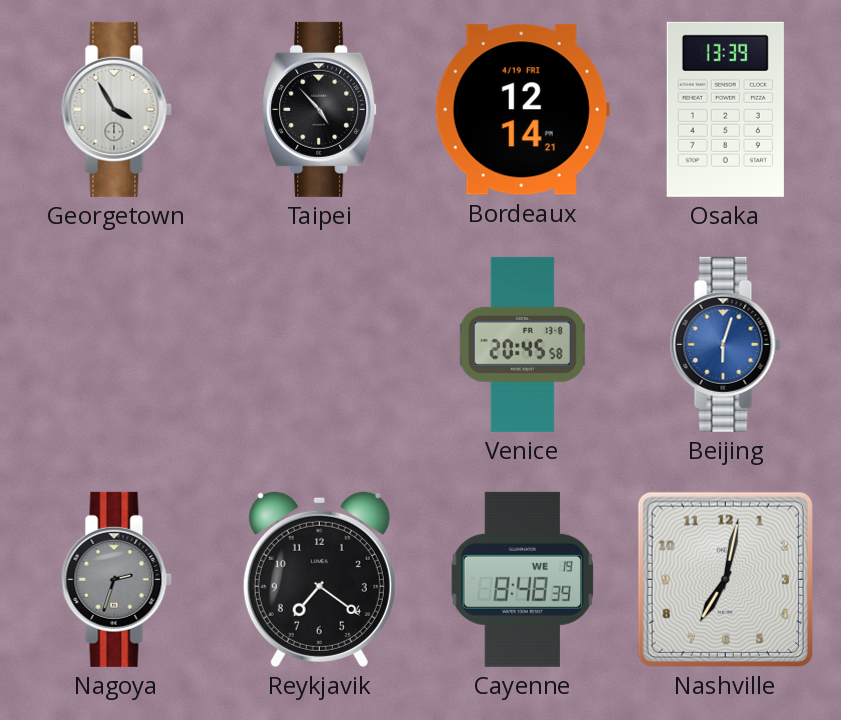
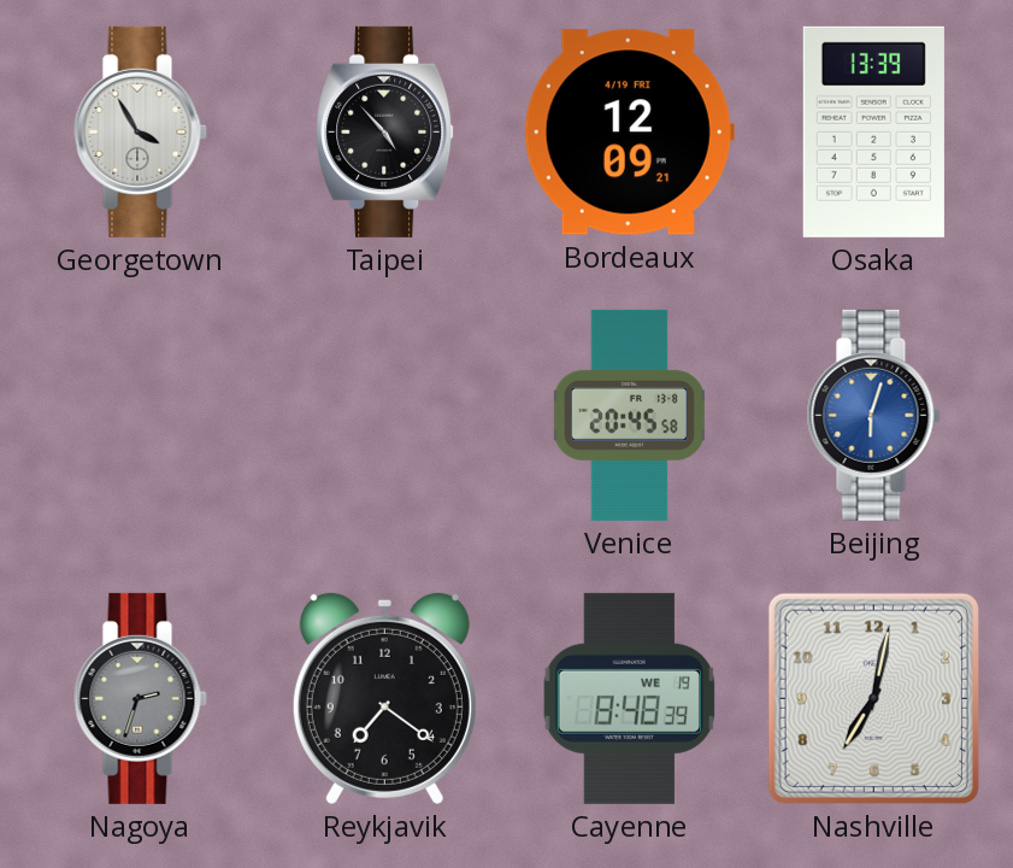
Bordeaux: 12:14 -> 12:09 (629, 133)
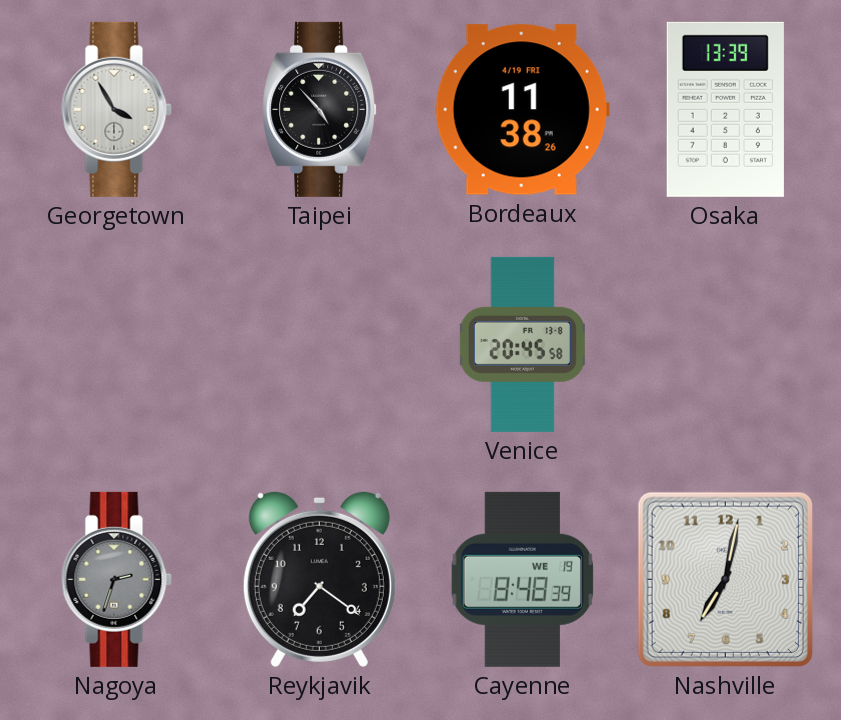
Bordeaux: 12:09 -> 11:38 (522, 110)
Beijing: 6:03 -> none (873, 415)
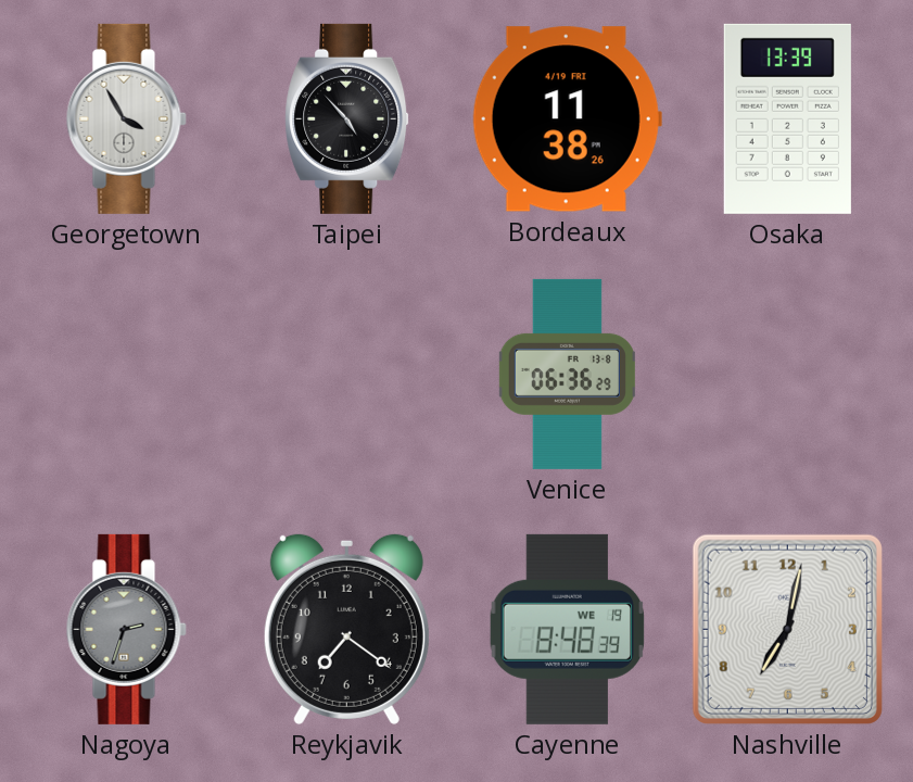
Venice: 20:45 -> 06:36 (567, 374)
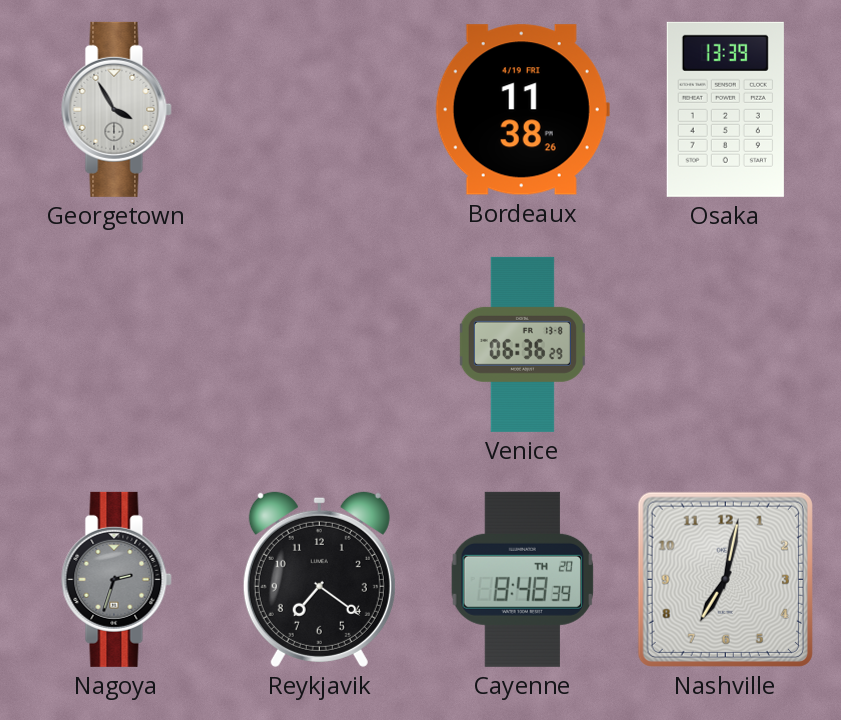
Taipei: 4:53 -> none (347, 118)
Cayenne date: WE 19 -> TH 20 (522, 579)
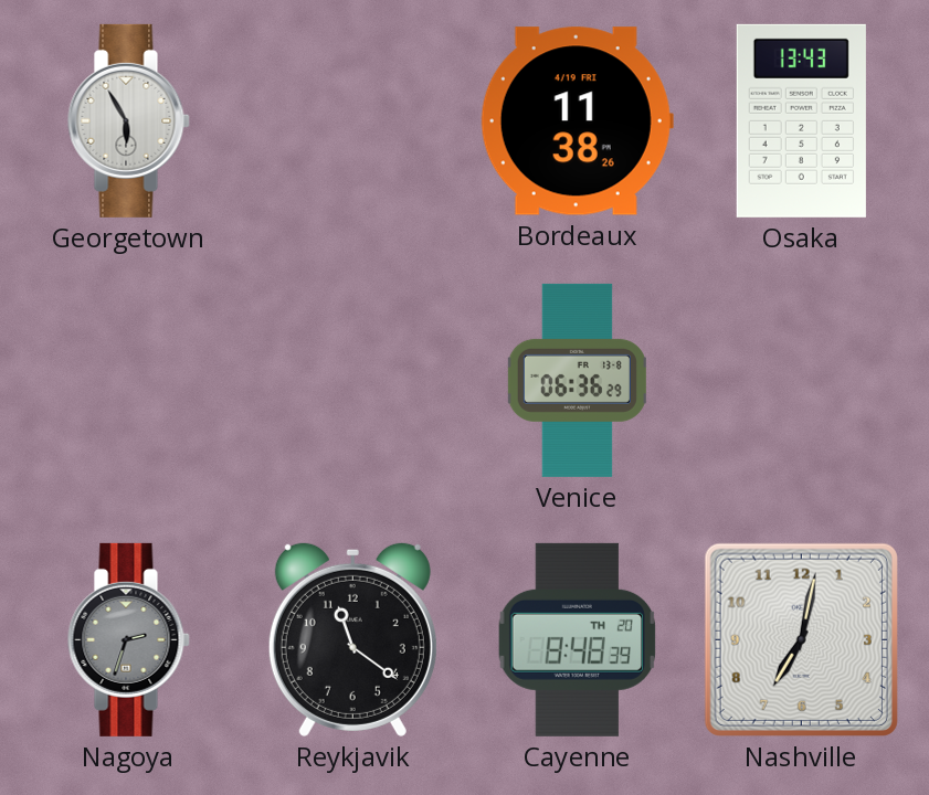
Georgetown: 3:55 -> 5:55 (128, 120)
Osaka: 13:39 -> 13:43 (801, 120)
Reykjavik: 7:21 -> 11:21 (352, 639)
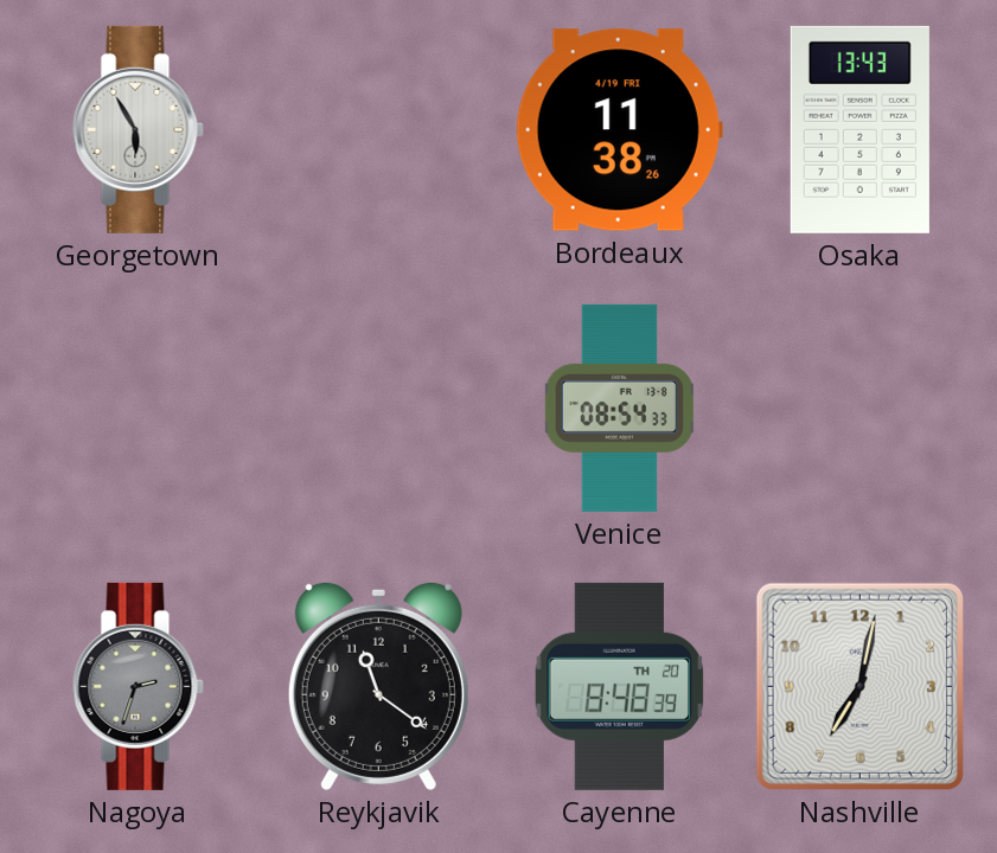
Venice: 06:36 -> 08:54 (619, 408)
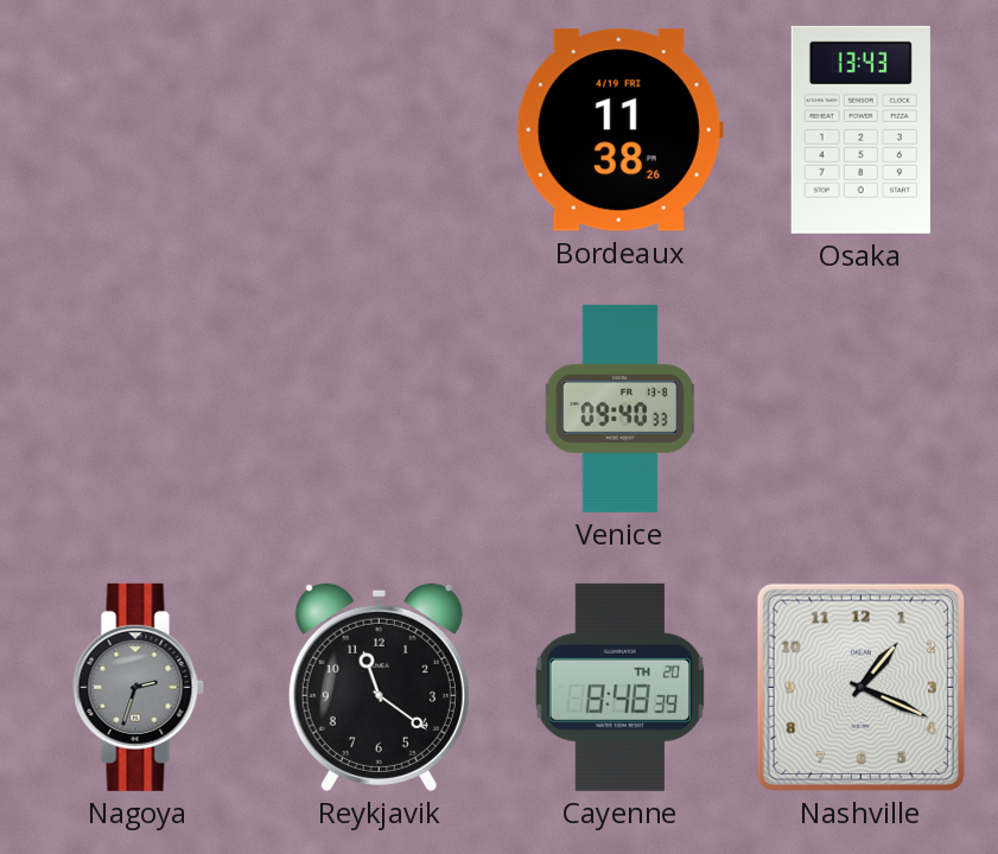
Georgetown: 5:55 -> none (138, 129)
Venice: 08:54 -> 09:40 (619, 408)
Nashville: 7:02 -> 1:19 (860, 687)
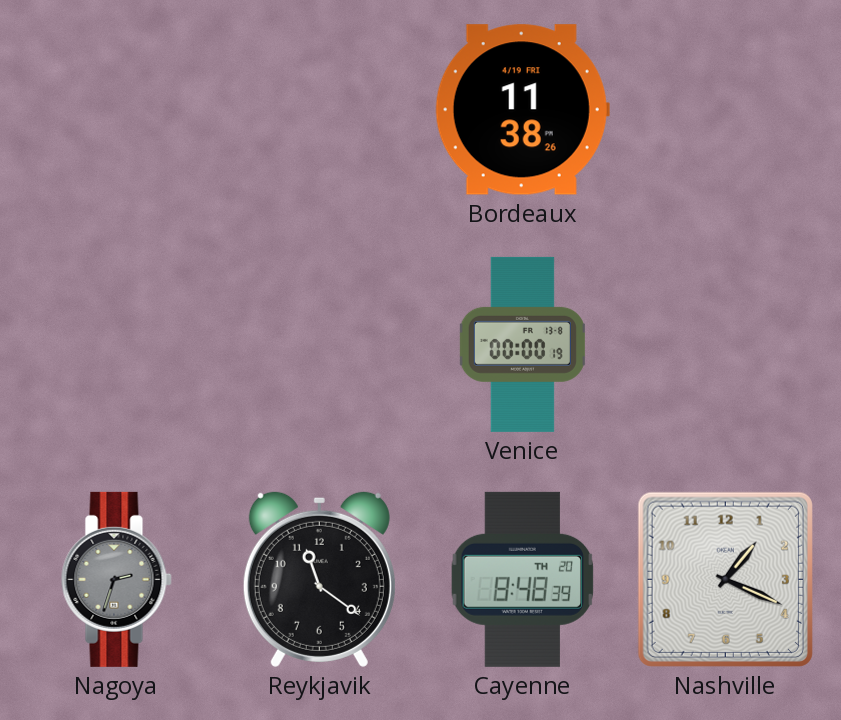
Osaka: 13:43 -> none (860, 129)
Venice: 09:40 -> 00:00 (522, 344)
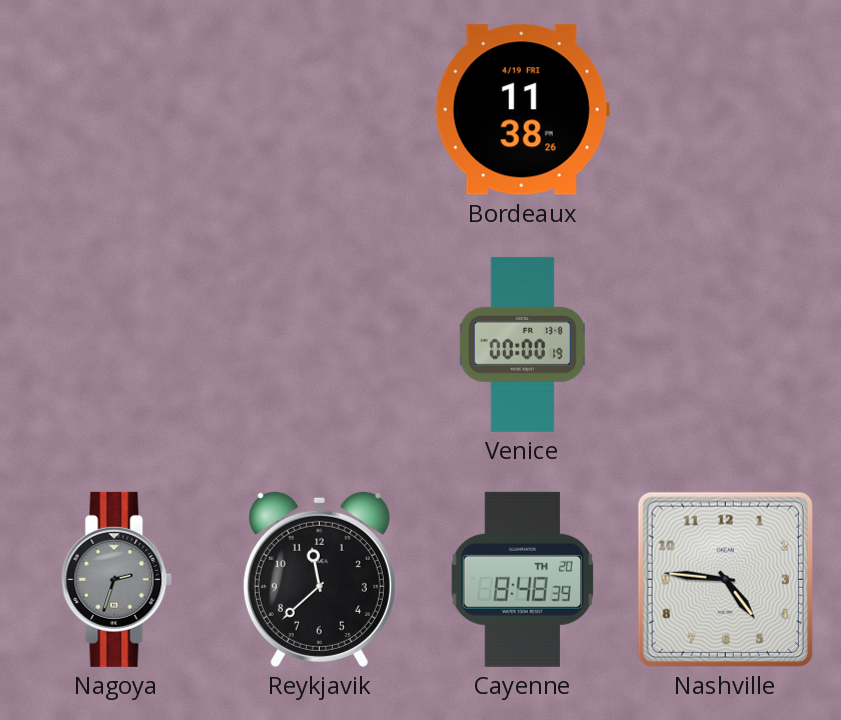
Reykjavik: 11:21 -> 11:38 (319, 579)
Nashville: 1:19 -> 4:46 (725, 579)
